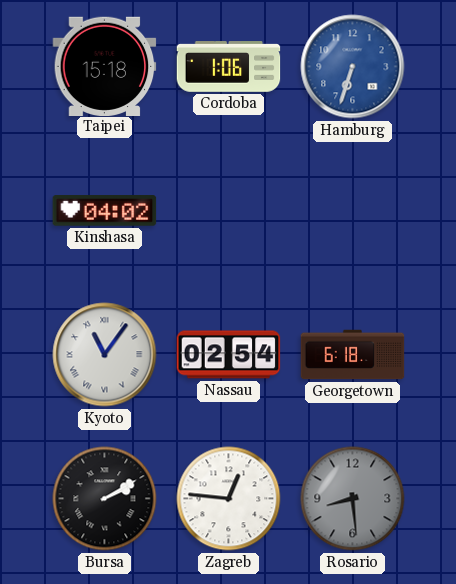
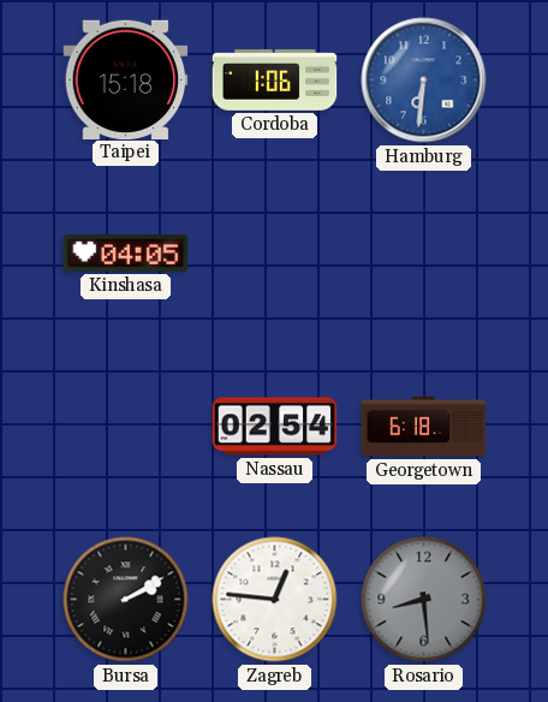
Hamburg: 6:33 -> 6:31 (424, 81)
Kinshasa: 04:02 -> 04:05 (126, 254)
Kyoto: 11:06 -> none (105, 355)
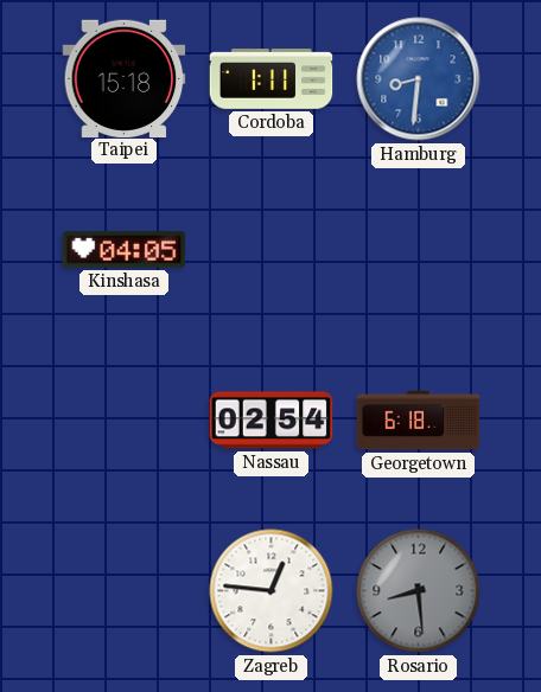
Cordoba: 1:06 -> 1:11 (272, 79)
Hamburg: 6:31 -> 8:31 (419, 79)
Bursa: 2:10 -> none (126, 600)
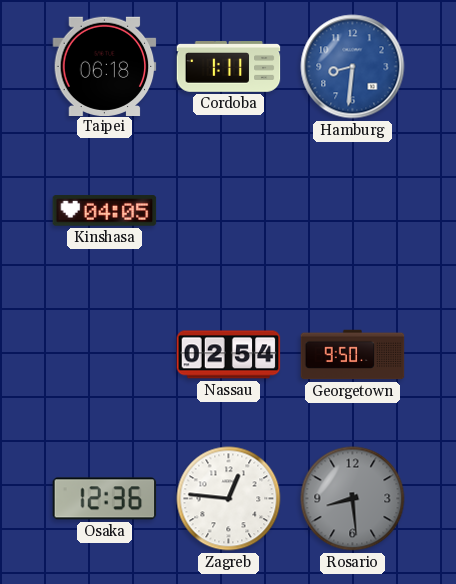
Taipei: 15:18 -> 06:18 (105, 66)
Georgetown: 6:18 -> 9:50 (353, 355)
Osaka: none -> 12:36 (105, 499)
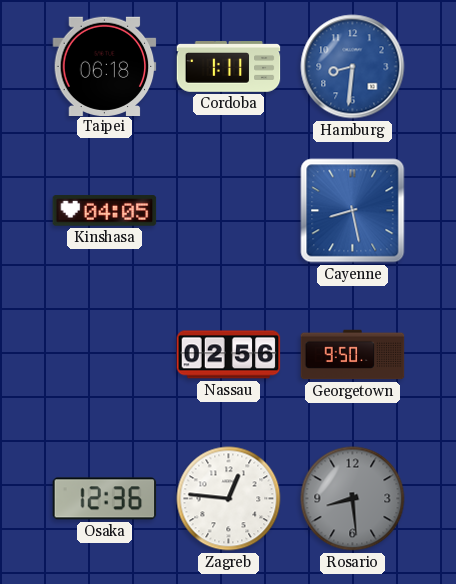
Cayenne: none -> 8:28 (353, 211)
Nassau: 02:54 -> 02:56 (229, 355)
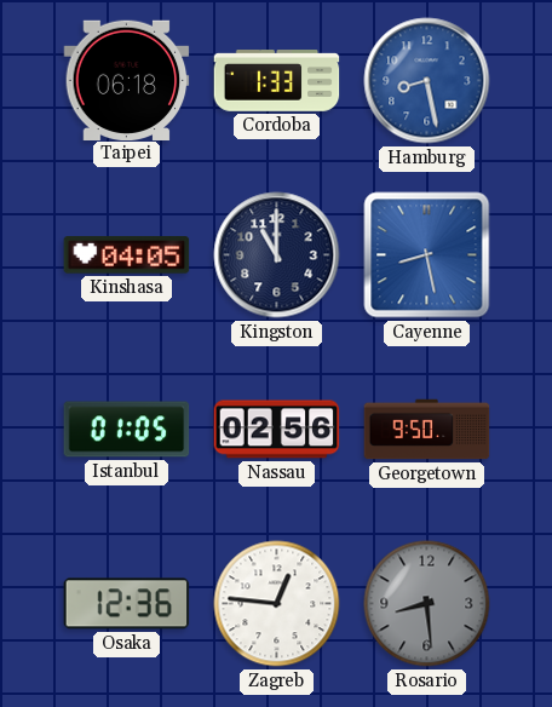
Cordoba: 1:11 -> 1:33 (277, 81)
Hamburg: 8:31 -> 8:28 (427, 81)
Kingston: none -> 11:00 (277, 255)
Istanbul: none -> 01:05 (127, 430)
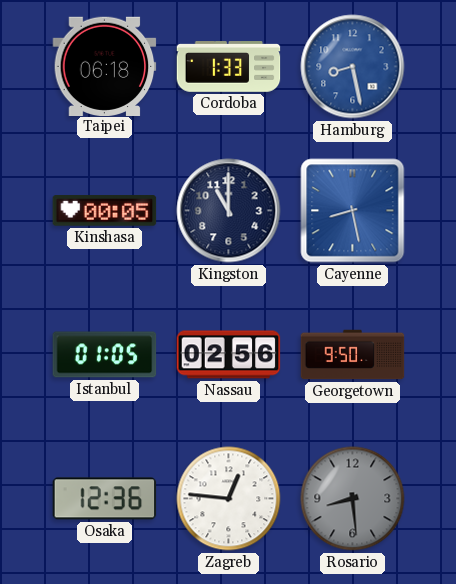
Kinshasa: 04:05 -> 00:05 (105, 211)
